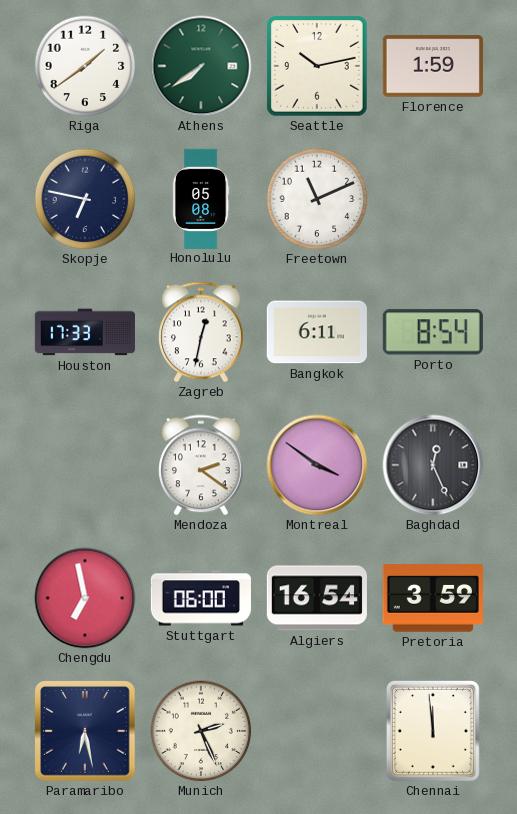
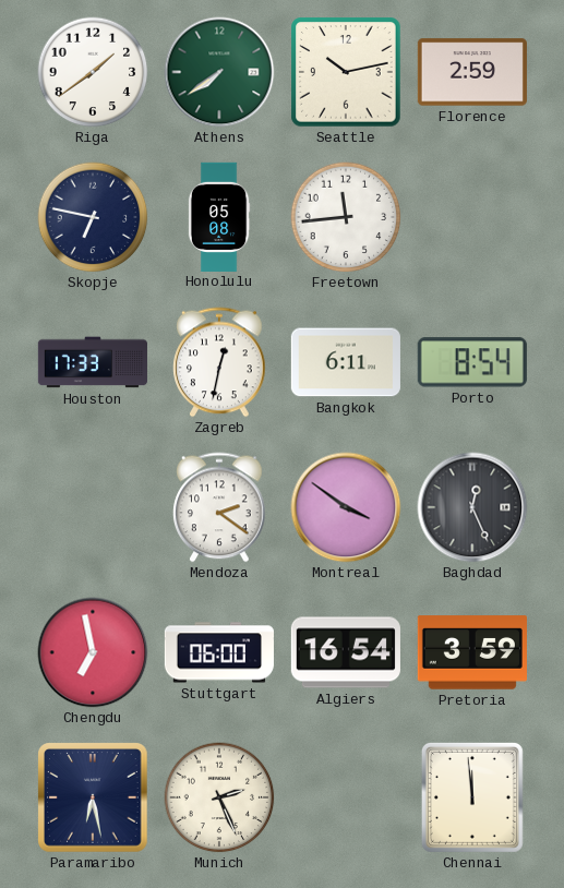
Florence: 1:59 -> 2:59 (472, 72)
Freetown: 11:11 -> 11:44 (346, 217)
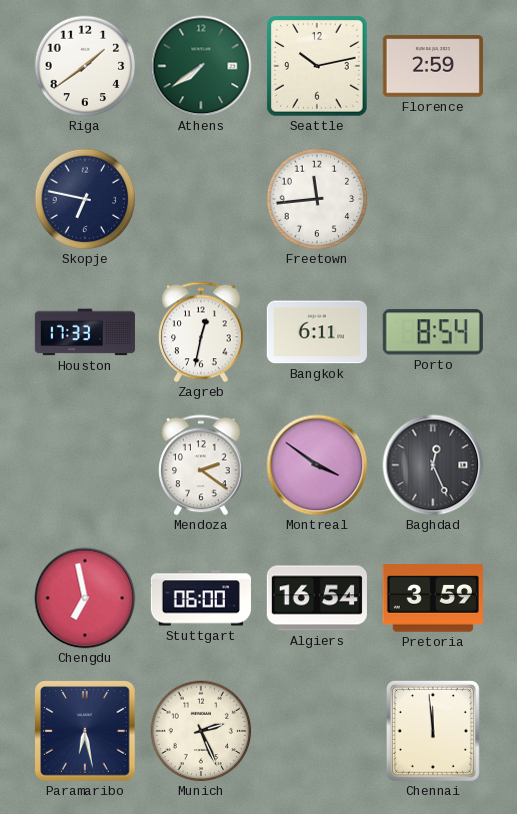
Honolulu: 05:08 -> none (219, 216)
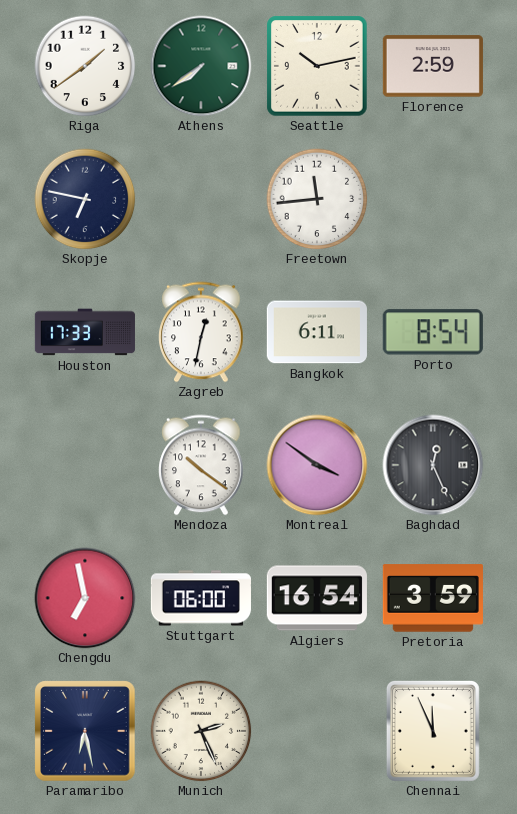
Mendoza: 2:21 -> 10:21 (201, 465)
Chennai: 11:59 -> 11:56 (433, 731)
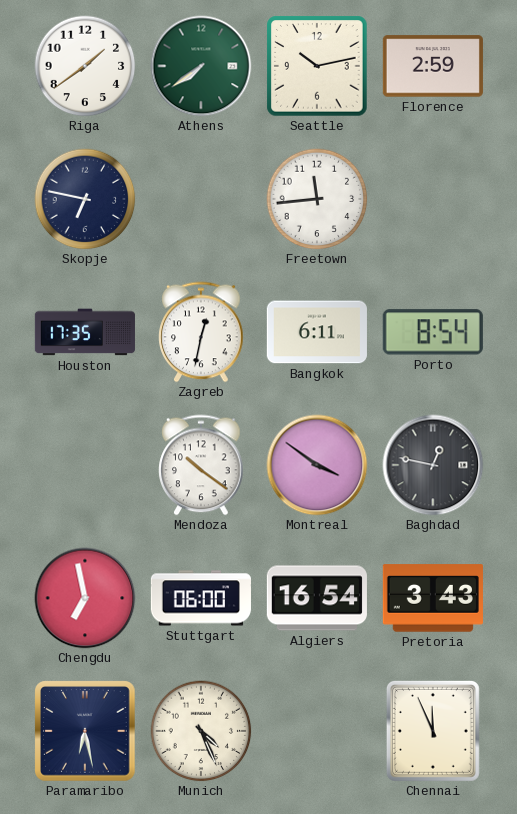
Houston: 17:33 -> 17:35 (85, 332)
Baghdad: 12:26 -> 12:47 (433, 465)
Pretoria: 3:59 -> 3:43 (433, 598)
Munich: 2:26 -> 4:26 (201, 731)
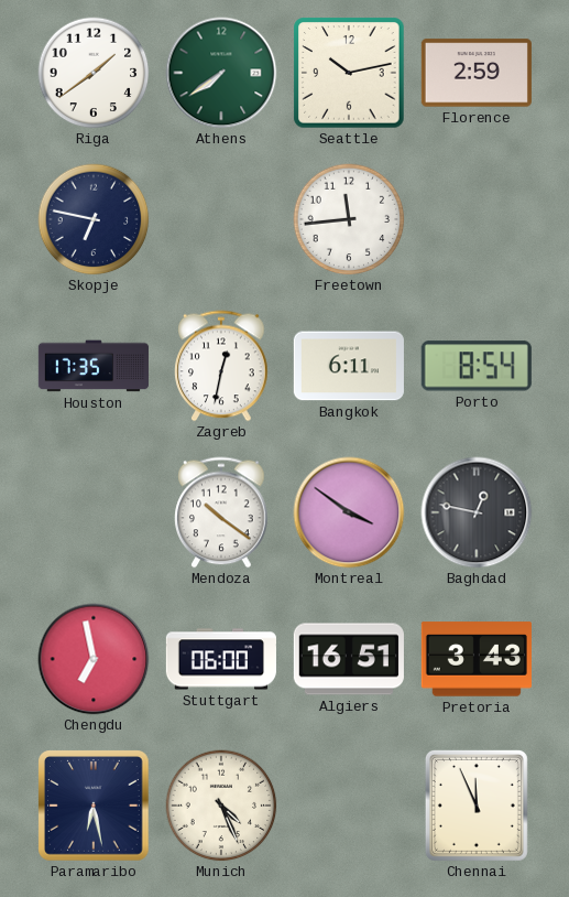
Algiers: 16:54 -> 16:51 (349, 659)
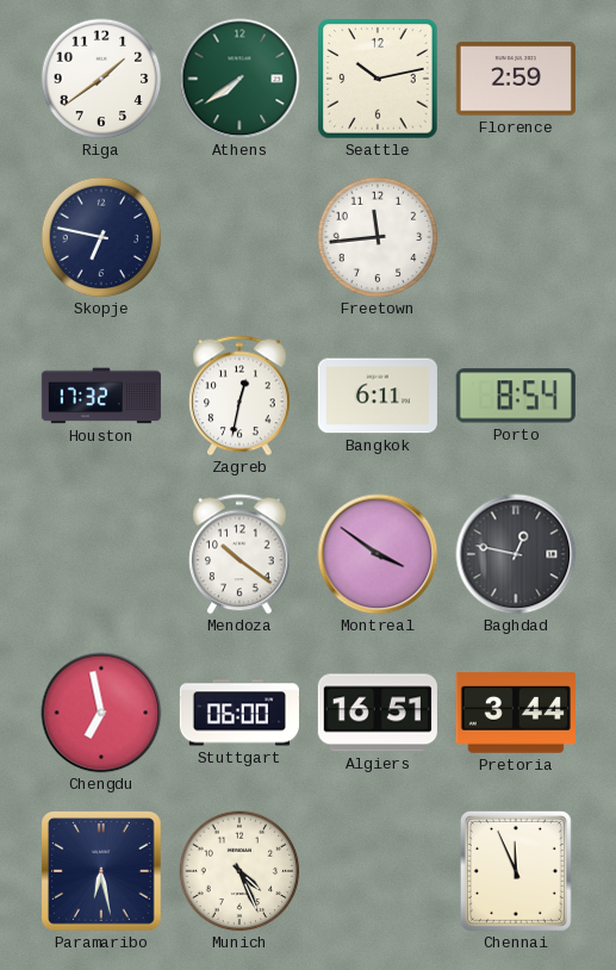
Houston: 17:35 -> 17:32 (101, 396)
Pretoria: 3:43 -> 3:44 (516, 713)
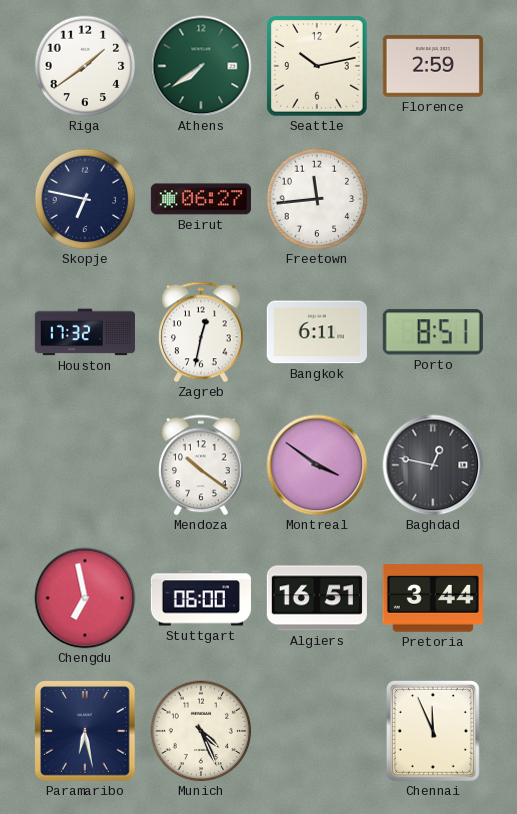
Beirut: none -> 06:27 (201, 199)
Porto: 8:54 -> 8:51 (433, 332)
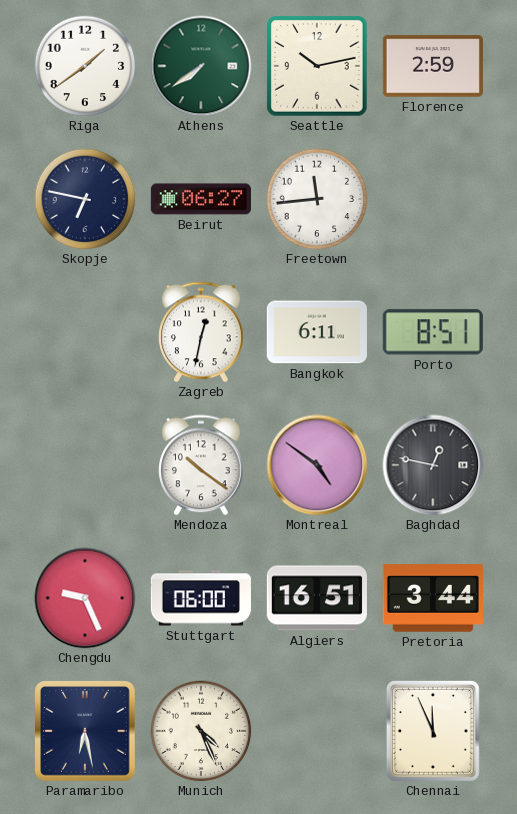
Houston: 17:32 -> none (85, 332)
Montreal: 3:51 -> 4:51 (317, 465)
Chengdu: 6:58 -> 9:26 (85, 598)
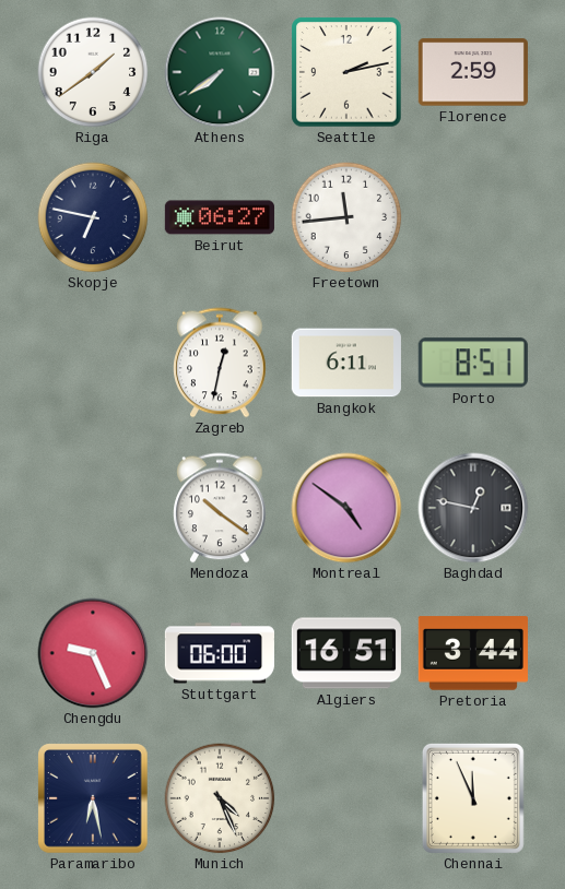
Seattle: 10:13 -> 2:13 (346, 72)
